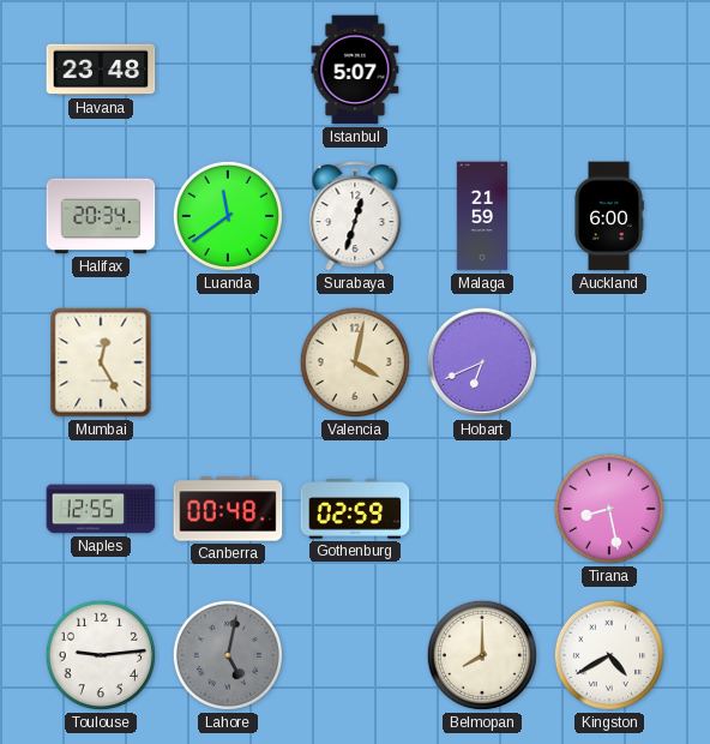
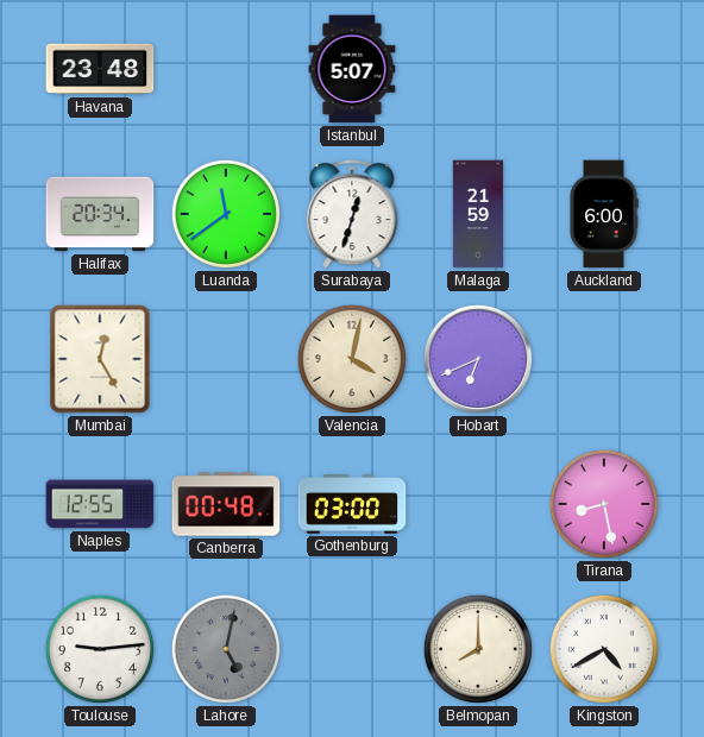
Gothenburg: 02:59 -> 03:00 (352, 504)
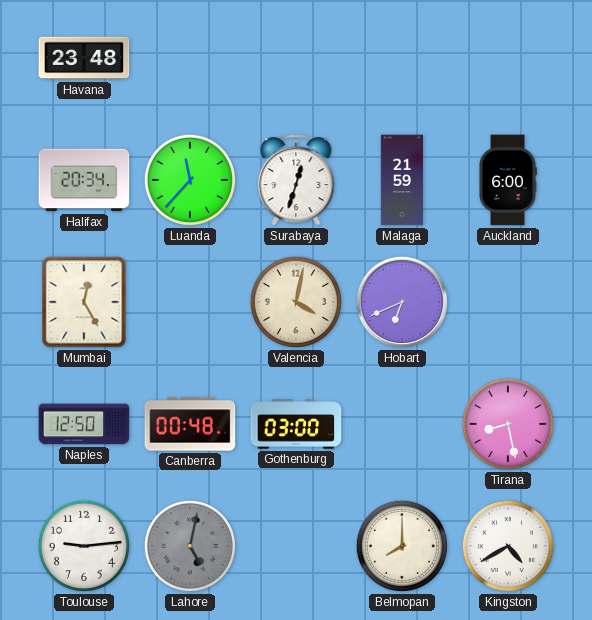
Istanbul: 5:07 -> none (352, 69)
Luanda: 11:39 -> 11:37 (190, 180)
Naples: 12:55 -> 12:50 (84, 424)
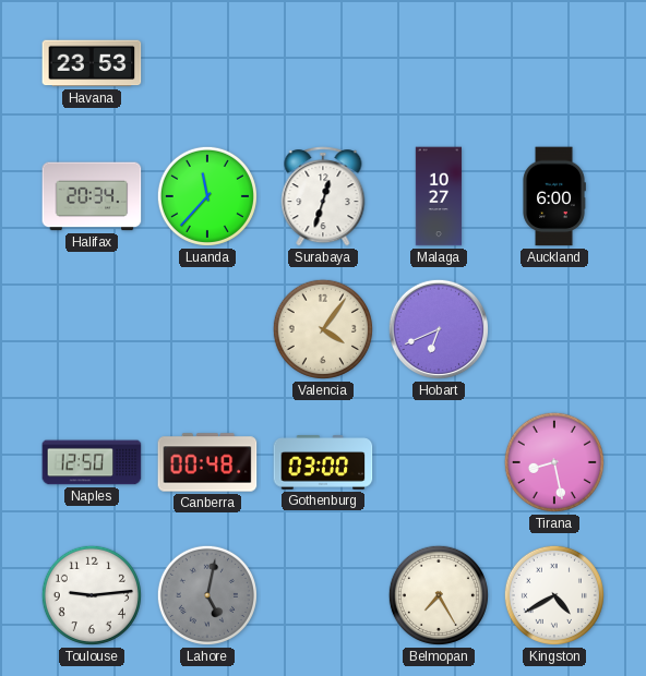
Havana: 23:48 -> 23:53 (92, 63)
Malaga: 21:59 -> 10:27 (438, 196)
Mumbai: 12:25 -> none (84, 302)
Valencia: 4:02 -> 4:06 (323, 329)
Belmopan: 8:00 -> 7:25 (439, 595)
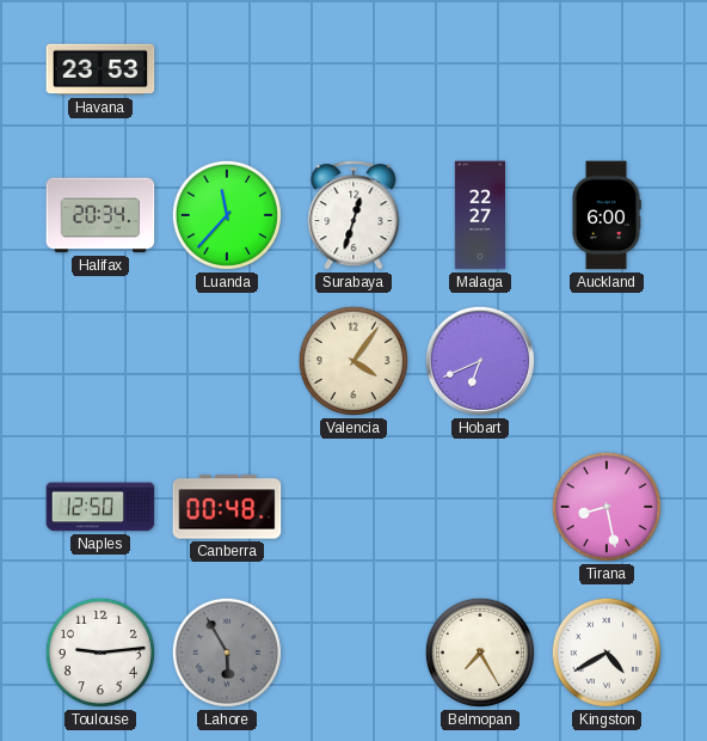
Malaga: 10:27 -> 22:27 (479, 215)
Gothenburg: 03:00 -> none (323, 462)
Lahore: 5:02 -> 5:55 (227, 653)
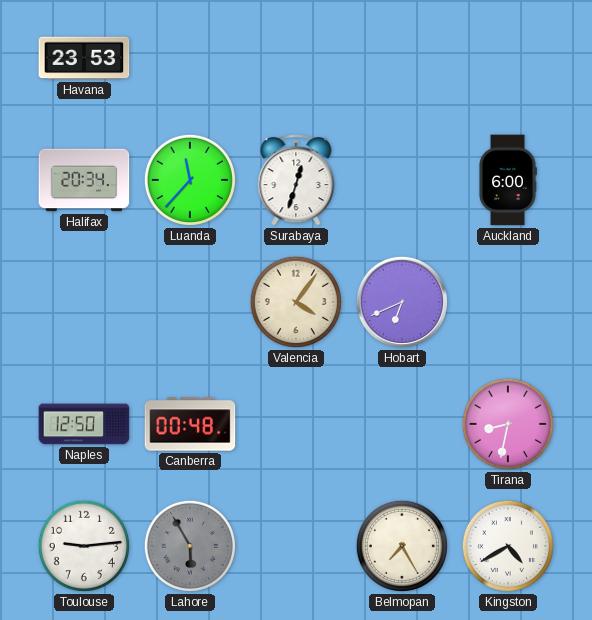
Malaga: 22:27 -> none (479, 215)
Tirana: 8:28 -> 8:32 (508, 424)
